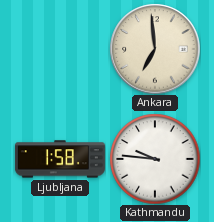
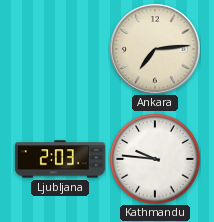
Ankara: 6:59 -> 7:14 (155, 49)
Ljubljana: 1:58 -> 2:03 (60, 159)
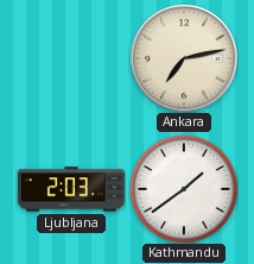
Ankara: 7:14 -> 7:13 (184, 58)
Kathmandu: 9:46 -> 1:39 (184, 189)
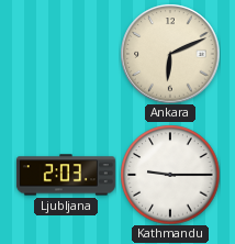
Ankara: 7:13 -> 6:11 (170, 54)
Kathmandu: 1:39 -> 9:15 (170, 175)
